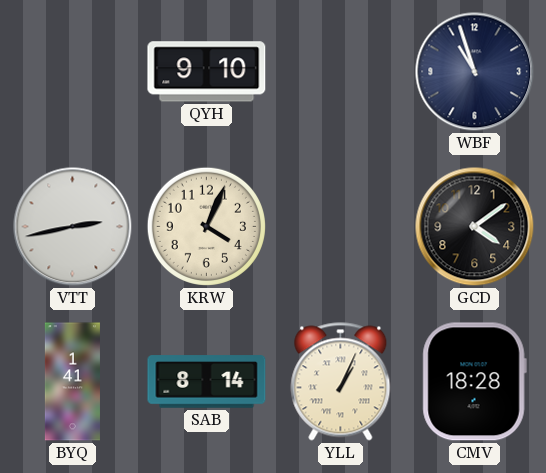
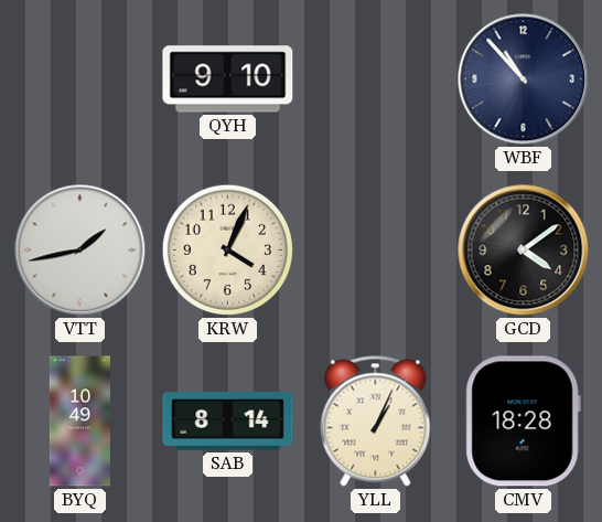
WBF: 10:57 -> 10:53 (524, 79)
VTT: 2:43 -> 1:43 (80, 251)
BYQ: 1:41 -> 10:49 (79, 422)
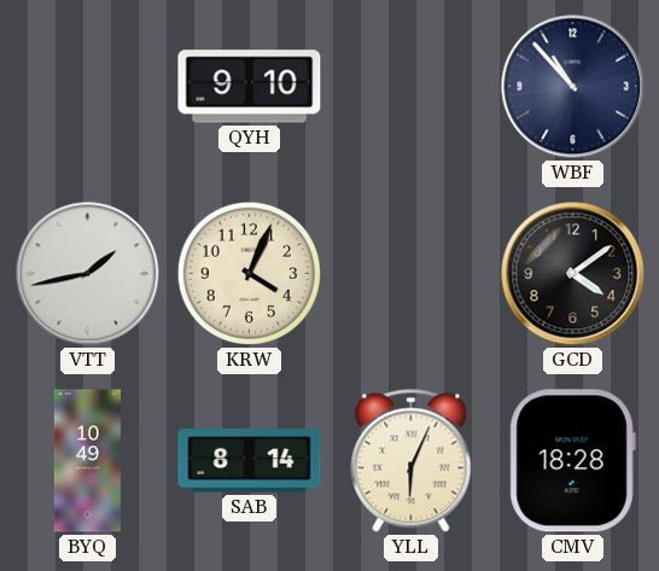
YLL: 1:04 -> 6:04 (412, 461)
